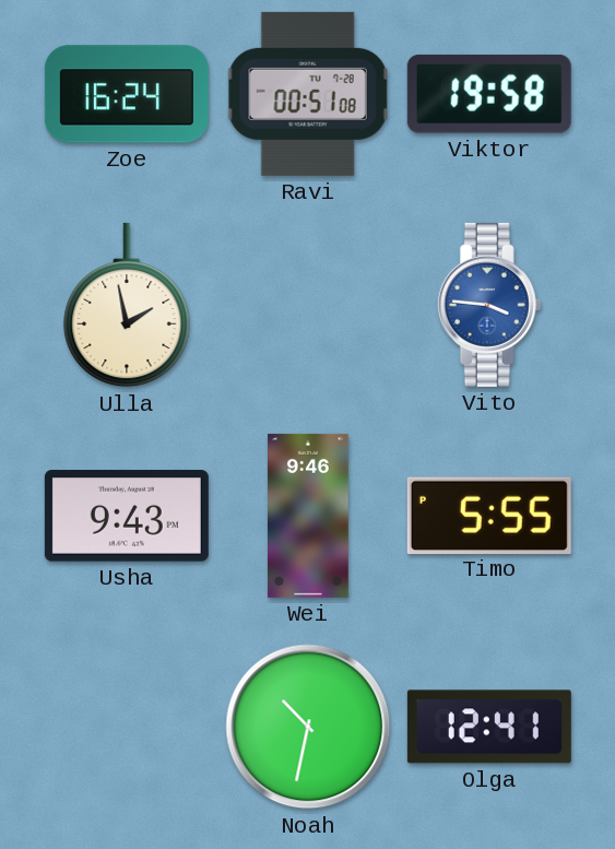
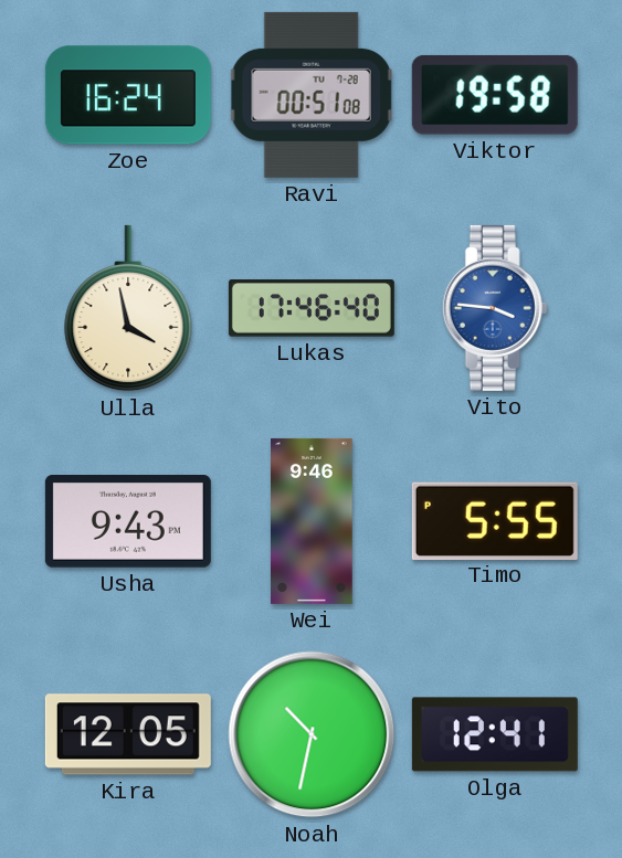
Ulla: 1:58 -> 3:58 (128, 308)
Lukas: none -> 17:46 (312, 308)
Kira: none -> 12:05 (128, 734)
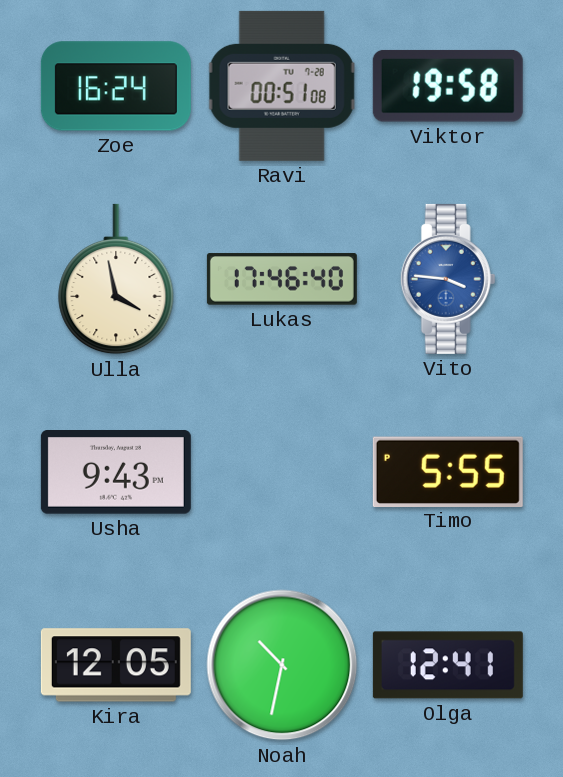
Wei: 9:46 -> none (313, 521)
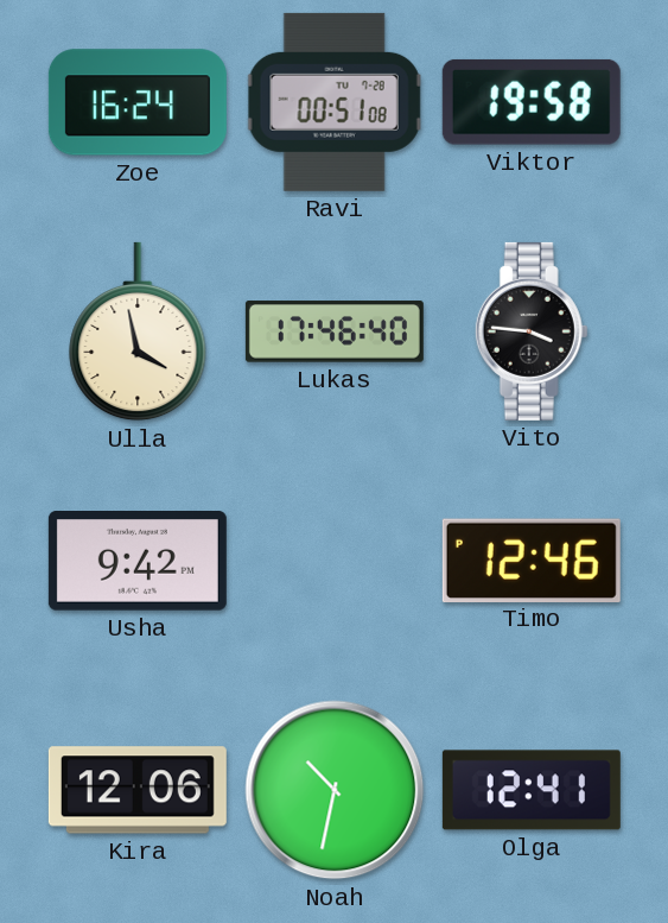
Vito dial: blue -> black (532, 331)
Usha: 9:43 -> 9:42 (138, 562)
Timo: 5:55 -> 12:46 (532, 560)
Kira: 12:05 -> 12:06 (138, 790)
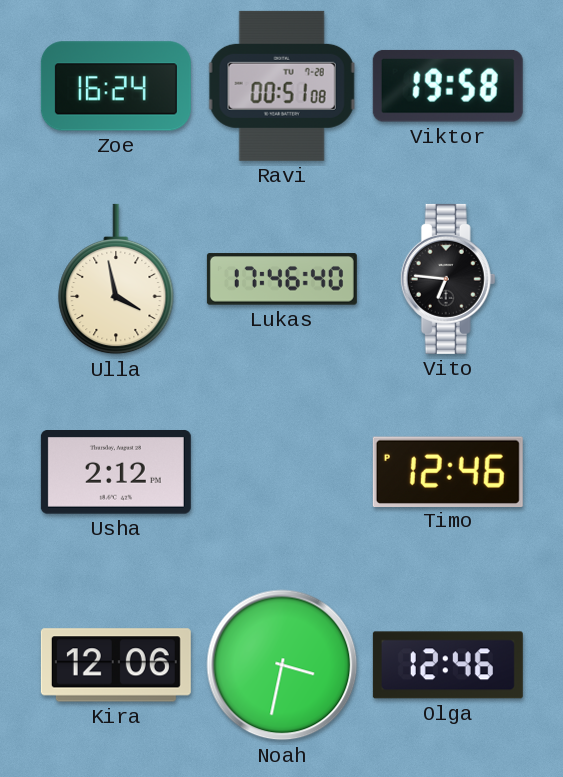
Vito: 3:46 -> 6:46 (448, 279)
Usha: 9:42 -> 2:12 (116, 473)
Noah: 10:32 -> 3:32 (282, 665)
Olga: 12:41 -> 12:46 (448, 665)
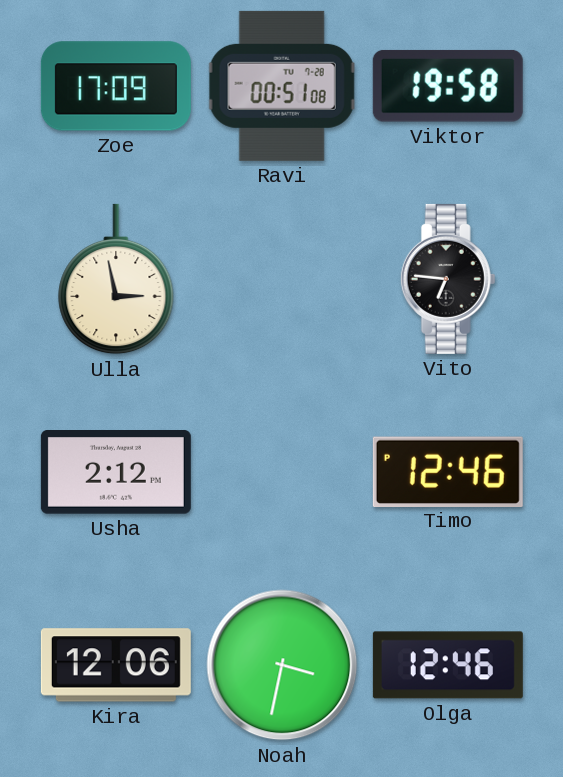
Zoe: 16:24 -> 17:09 (116, 86)
Ulla: 3:58 -> 2:58 (116, 279)
Lukas: 17:46 -> none (282, 279)
